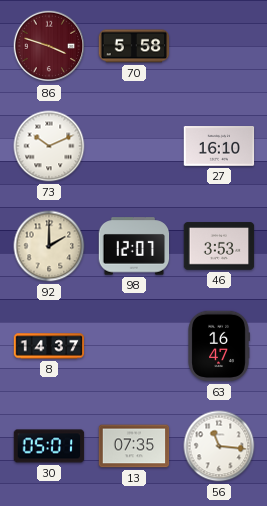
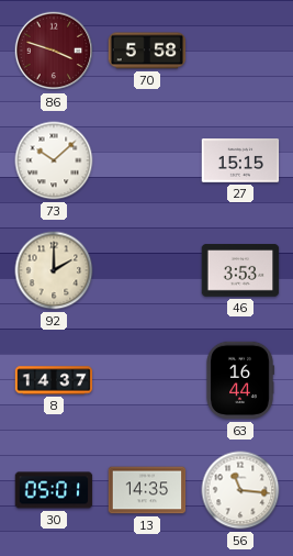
73: 10:11 -> 10:08 (54, 160)
27: 16:10 -> 15:15 (240, 160)
98: 12:07 -> none (134, 246)
63: 16:47 -> 16:44 (240, 380)
13: 07:35 -> 14:35 (147, 490)
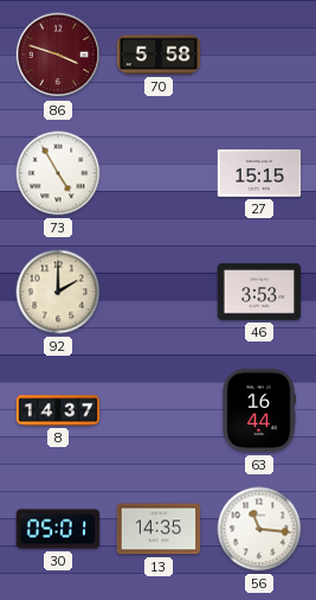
73: 10:08 -> 4:55 (58, 173)
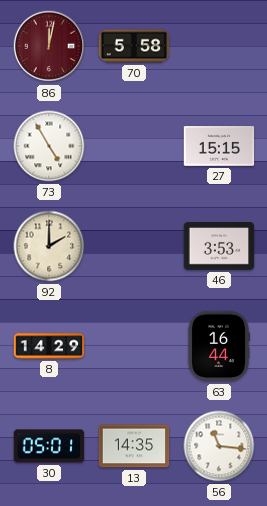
86: 3:48 -> 12:02 (49, 46)
8: 14:37 -> 14:29 (49, 346)
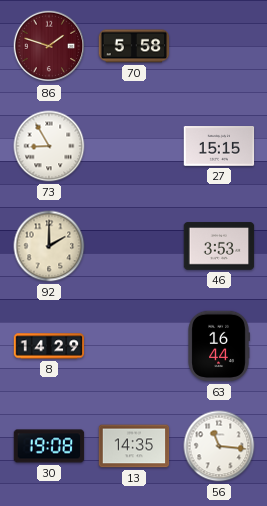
86: 12:02 -> 1:48 (49, 46)
73: 4:55 -> 8:55 (49, 146)
30: 05:01 -> 19:08 (49, 446)
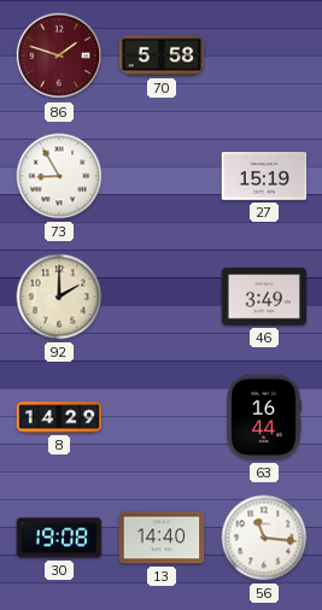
27: 15:15 -> 15:19 (264, 176)
46: 3:53 -> 3:49 (264, 297)
13: 14:35 -> 14:40 (162, 538)
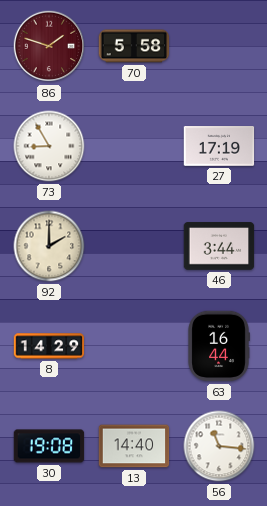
27: 15:19 -> 17:19 (219, 146)
46: 3:49 -> 3:44 (219, 246)
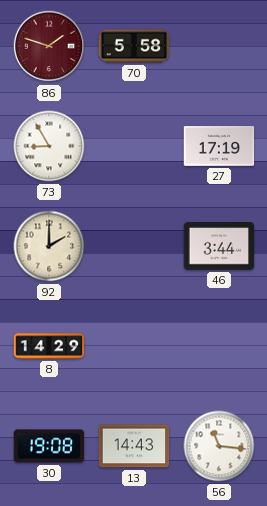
63: 16:44 -> none (219, 346)
13: 14:40 -> 14:43 (134, 446)
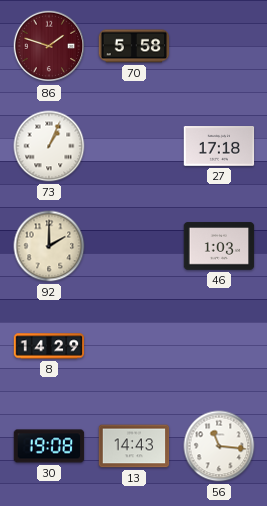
73: 8:55 -> 1:04 (49, 146)
27: 17:19 -> 17:18 (219, 146)
46: 3:44 -> 1:03 (219, 246)
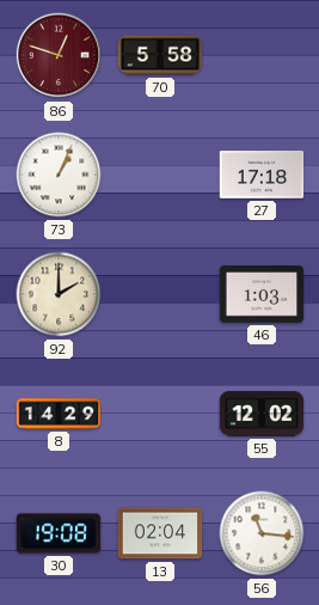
86: 1:48 -> 12:48 (59, 55)
55: none -> 12:02 (262, 414)
13: 14:43 -> 02:04 (160, 533)
